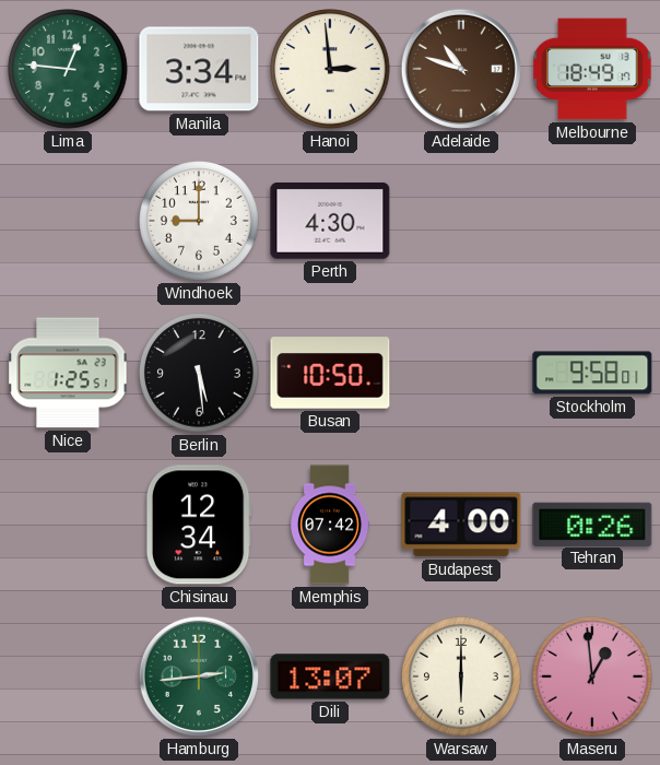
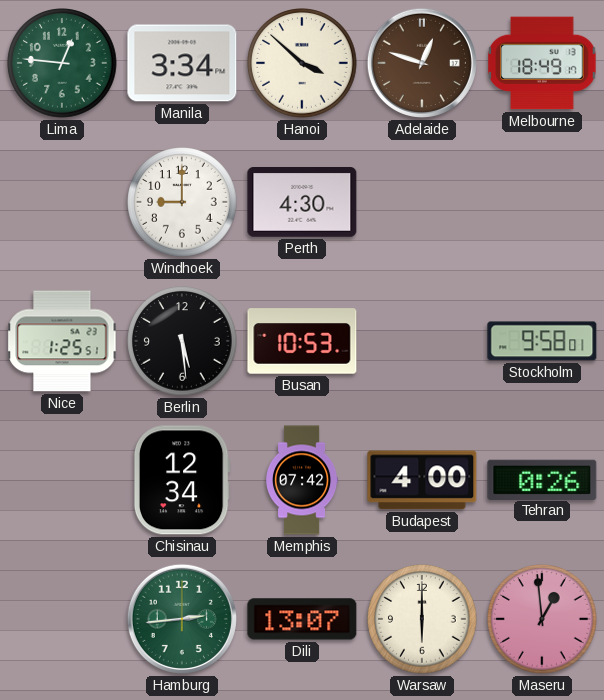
Hanoi: 2:59 -> 3:52 (302, 63)
Adelaide: 10:48 -> 12:48 (422, 63)
Busan: 10:50 -> 10:53 (302, 341)
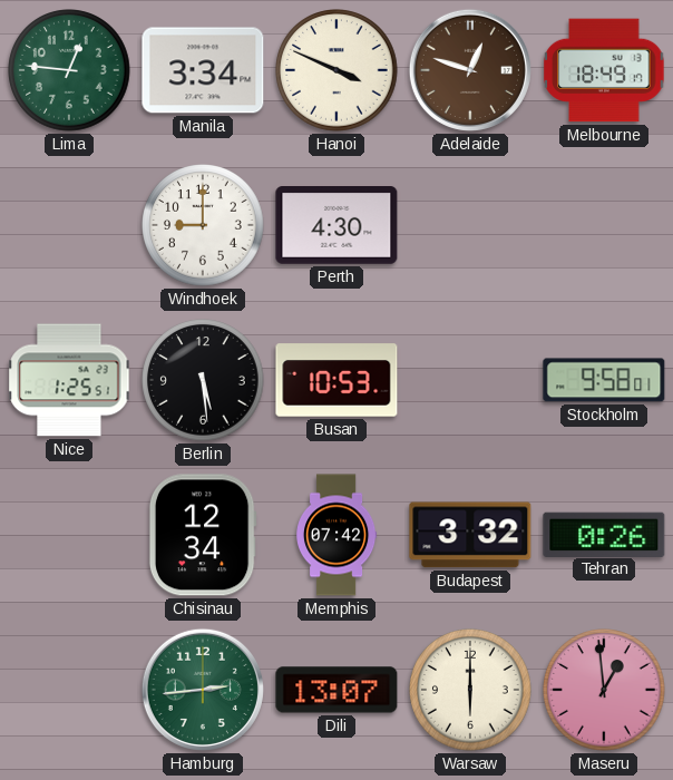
Hanoi: 3:52 -> 3:49 (336, 70)
Budapest: 4:00 -> 3:32 (470, 535)
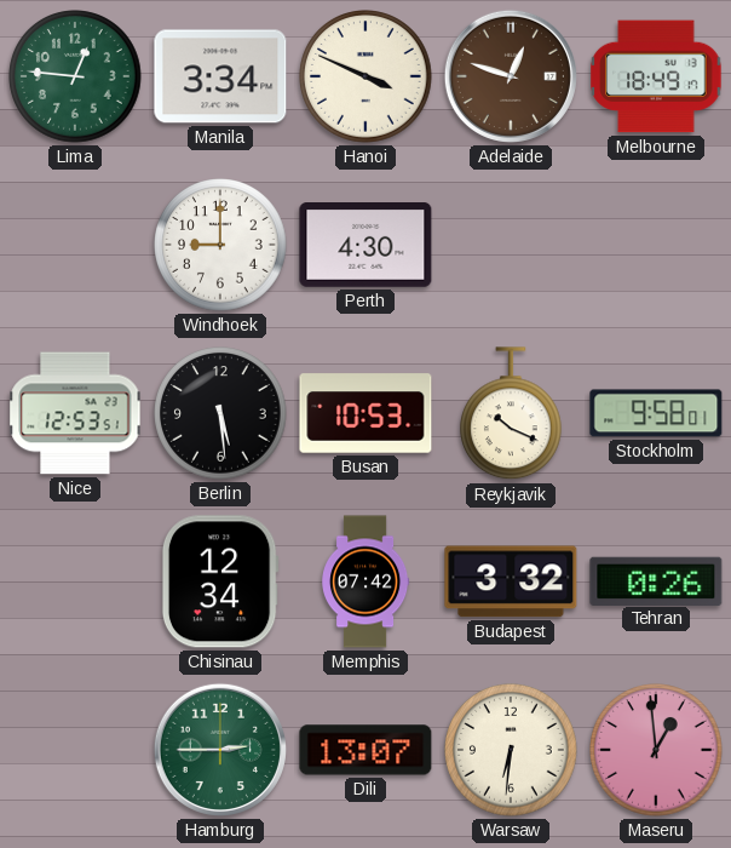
Nice: 1:25 -> 12:53 (75, 413)
Reykjavik: none -> 10:19 (512, 414)
Hamburg: 2:44 -> 2:45 (220, 750)
Warsaw: 6:00 -> 6:31 (511, 750)
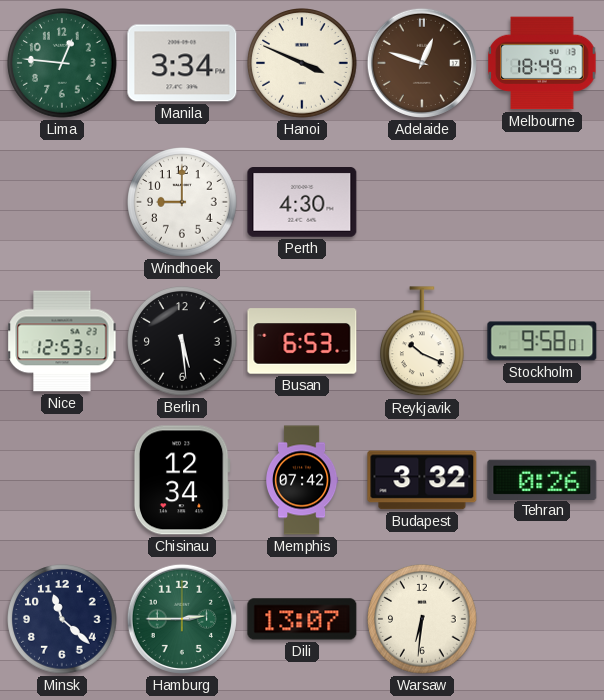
Busan: 10:53 -> 6:53 (302, 341)
Minsk: none -> 11:22 (62, 619)
Maseru: 12:59 -> none (656, 750)
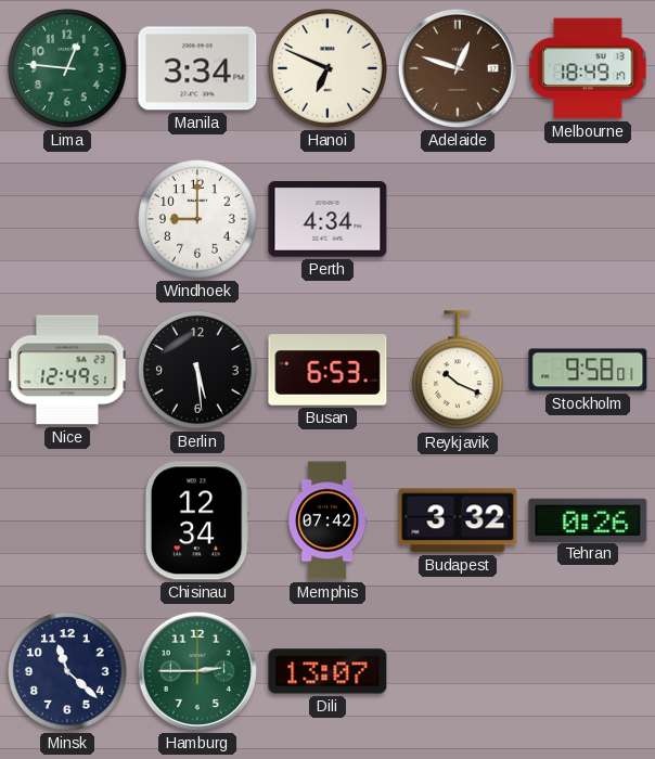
Hanoi: 3:49 -> 6:49 (327, 68)
Perth: 4:30 -> 4:34 (327, 220)
Nice: 12:53 -> 12:49 (67, 370)
Warsaw: 6:31 -> none (422, 619)
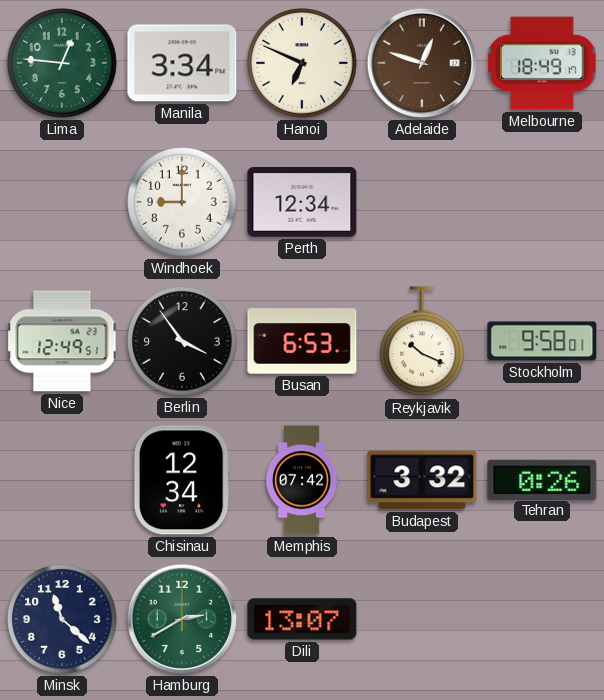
Perth: 4:34 -> 12:34 (302, 203)
Berlin: 5:29 -> 3:54 (182, 341)
Hamburg: 2:45 -> 2:40 (182, 619)
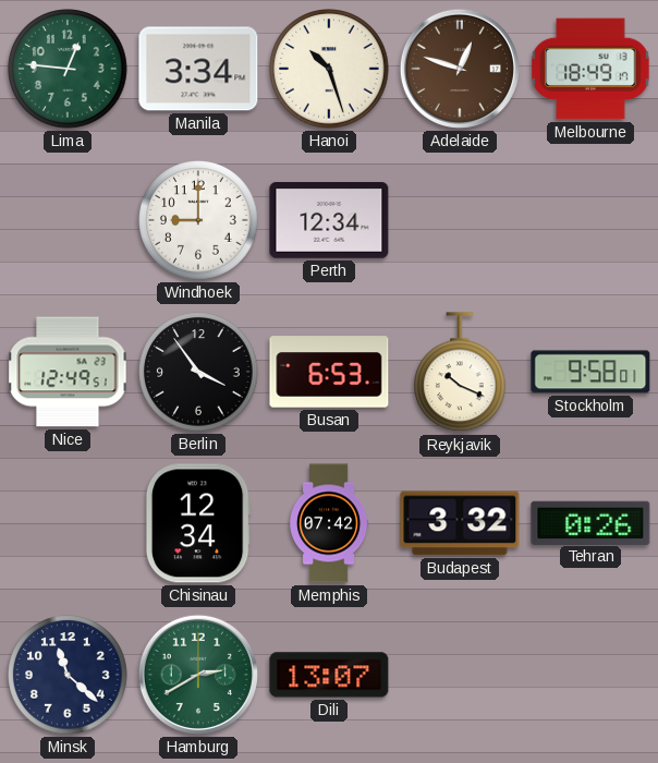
Hanoi: 6:49 -> 10:27 (329, 69)
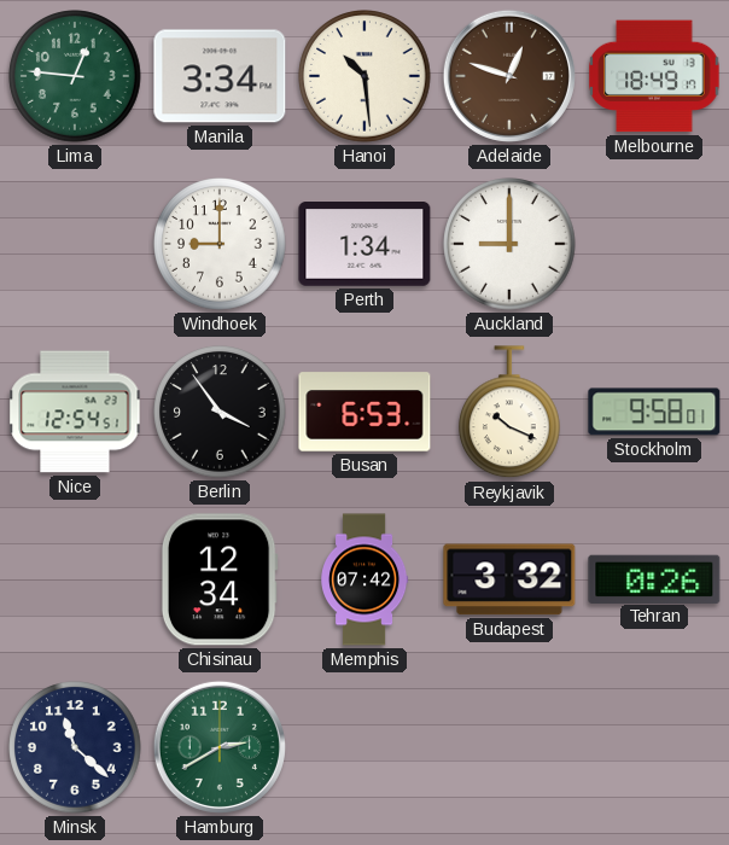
Hanoi: 10:27 -> 10:29 (364, 76)
Perth: 12:34 -> 1:34 (364, 245)
Auckland: none -> 9:00 (509, 244)
Nice: 12:49 -> 12:54 (75, 412)
Dili: 13:07 -> none (329, 675)
